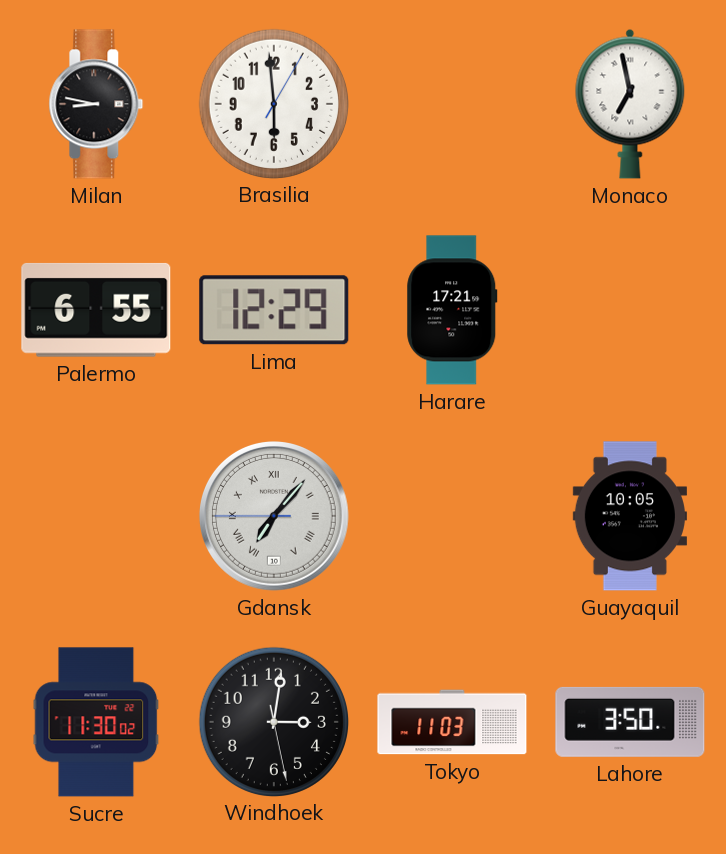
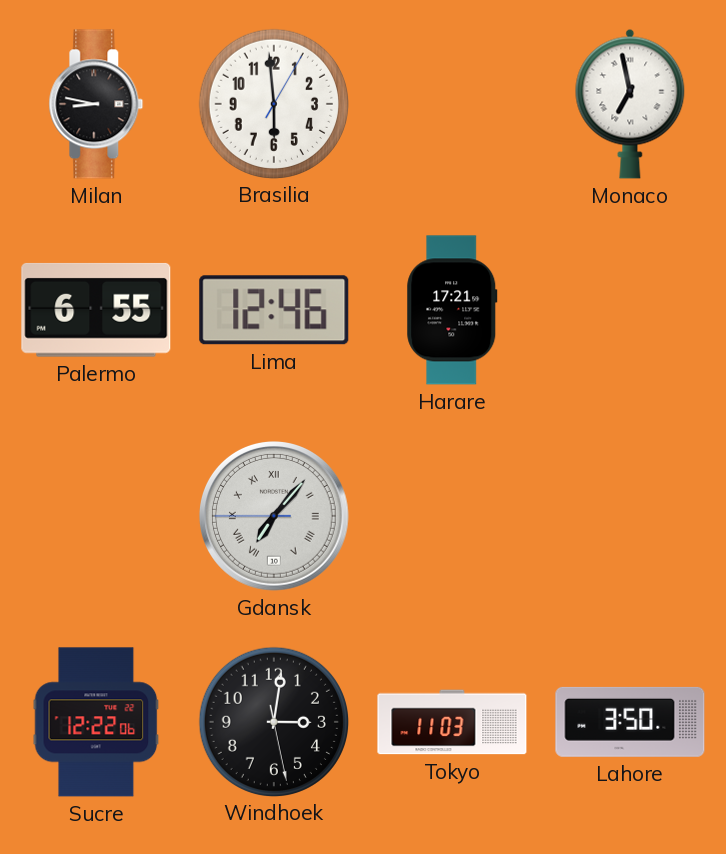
Lima: 12:29 -> 12:46 (274, 310)
Guayaquil: 10:05 -> none (630, 516)
Sucre: 11:30 -> 12:22 (96, 722)
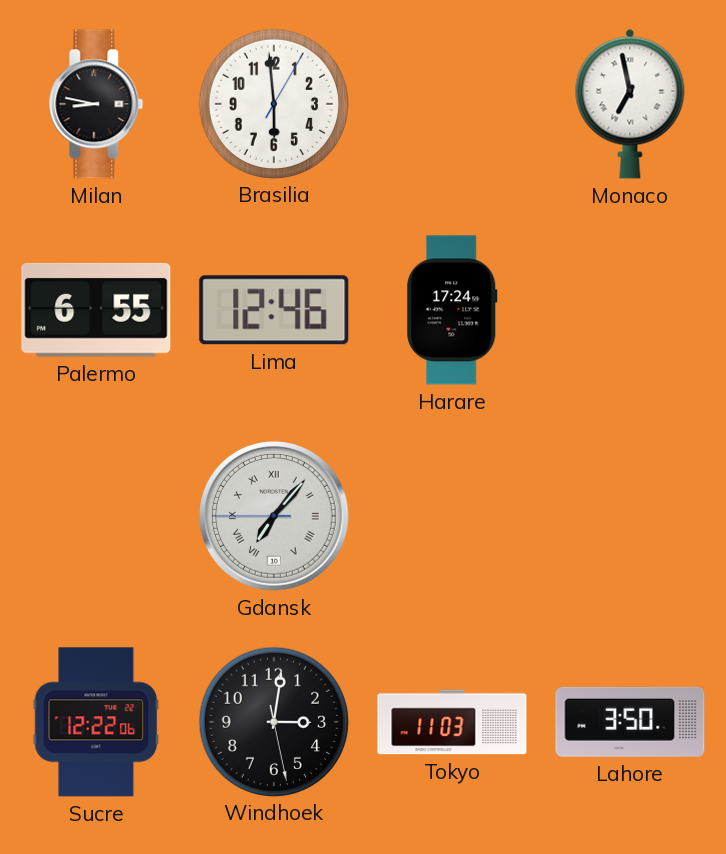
Harare: 17:21 -> 17:24 (452, 310)
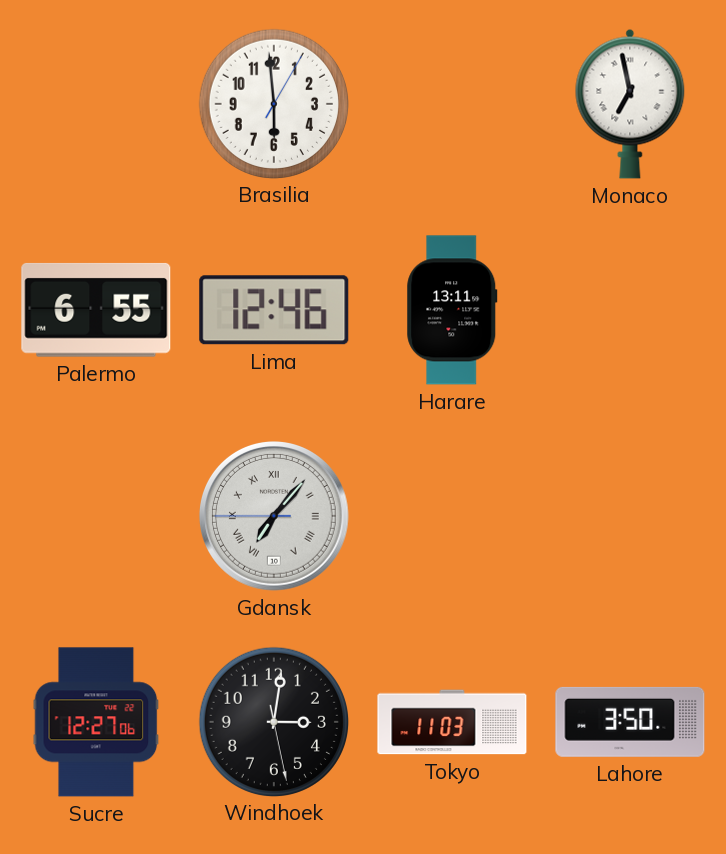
Milan: 8:47 -> none (96, 104)
Harare: 17:24 -> 13:11 (452, 310)
Sucre: 12:22 -> 12:27 (96, 722)
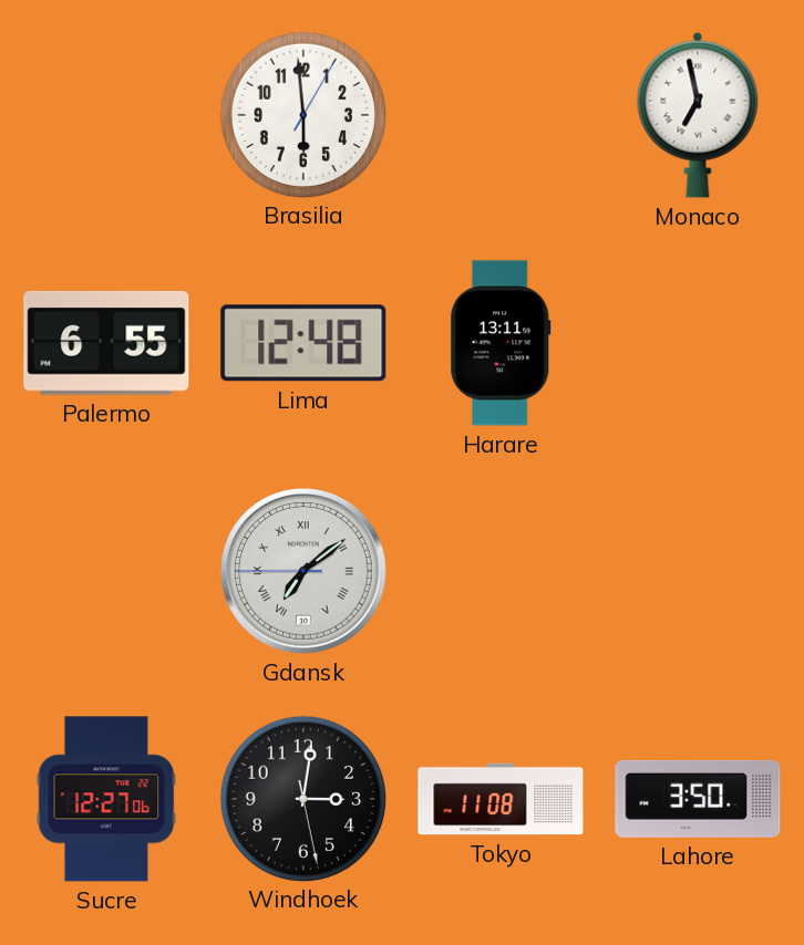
Lima: 12:46 -> 12:48 (303, 343)
Gdansk: 7:06 -> 7:08 (305, 572)
Tokyo: 11:03 -> 11:08 (501, 799)
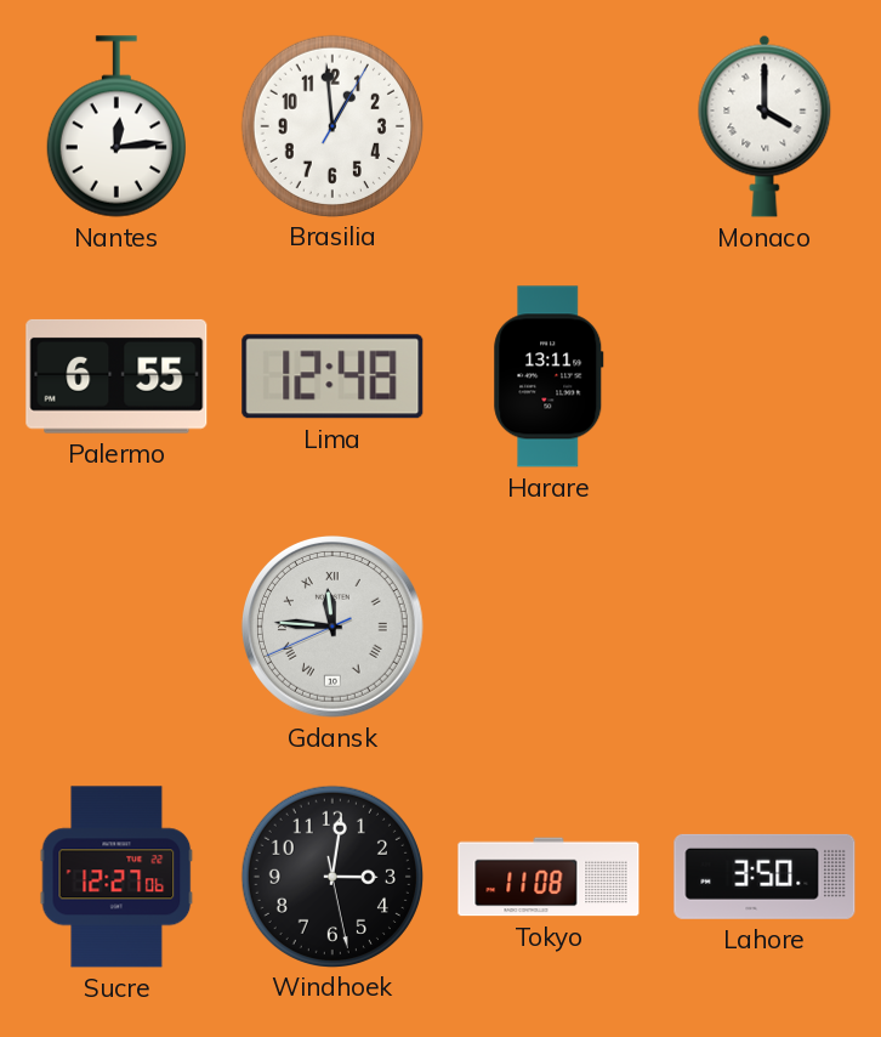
Nantes: none -> 12:14 (116, 126)
Brasilia: 5:59 -> 12:59 (331, 125)
Monaco: 6:58 -> 4:00 (765, 126)
Gdansk: 7:08 -> 11:45 (334, 628)
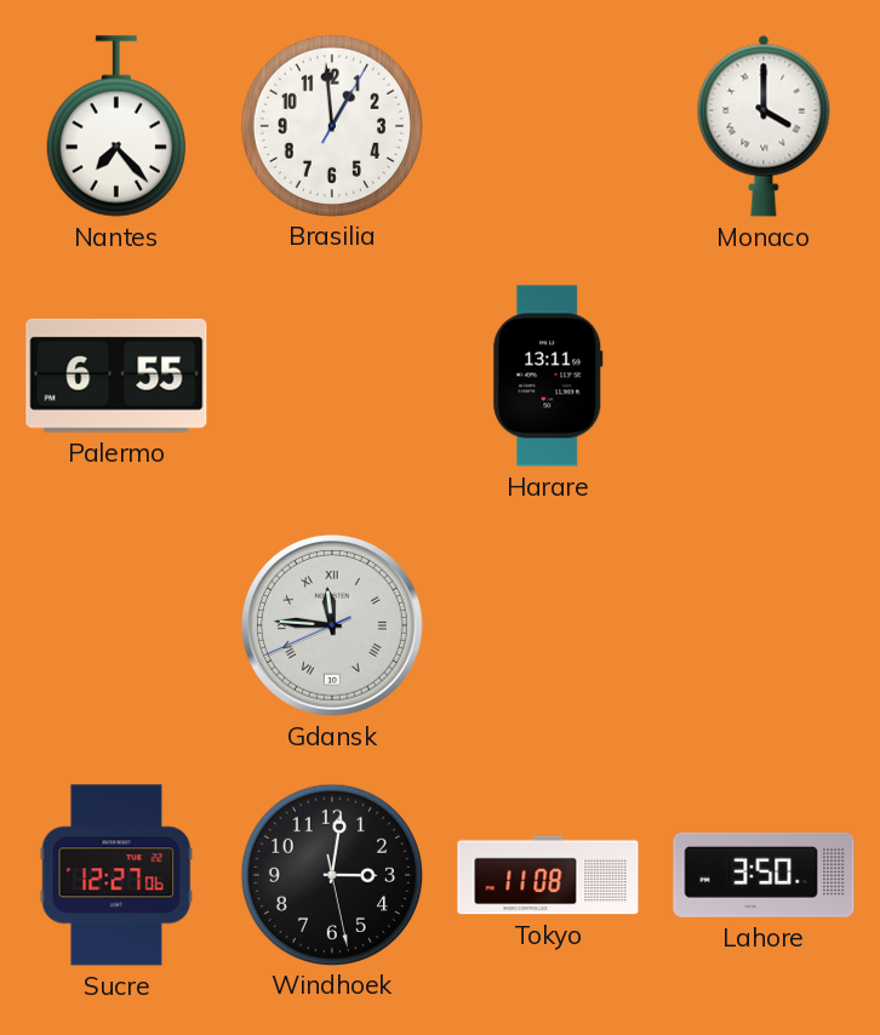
Nantes: 12:14 -> 7:23 (116, 126)
Lima: 12:48 -> none (332, 376)
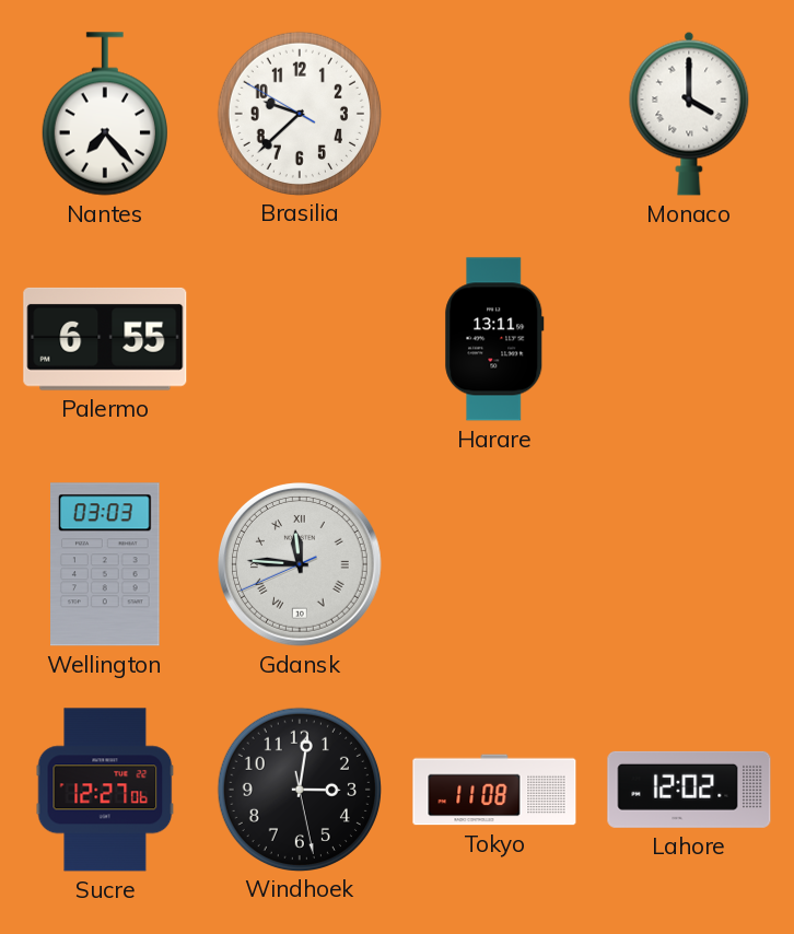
Brasilia: 12:59 -> 9:37 (299, 113)
Wellington: none -> 03:03 (106, 564)
Lahore: 3:50 -> 12:02 (689, 790)
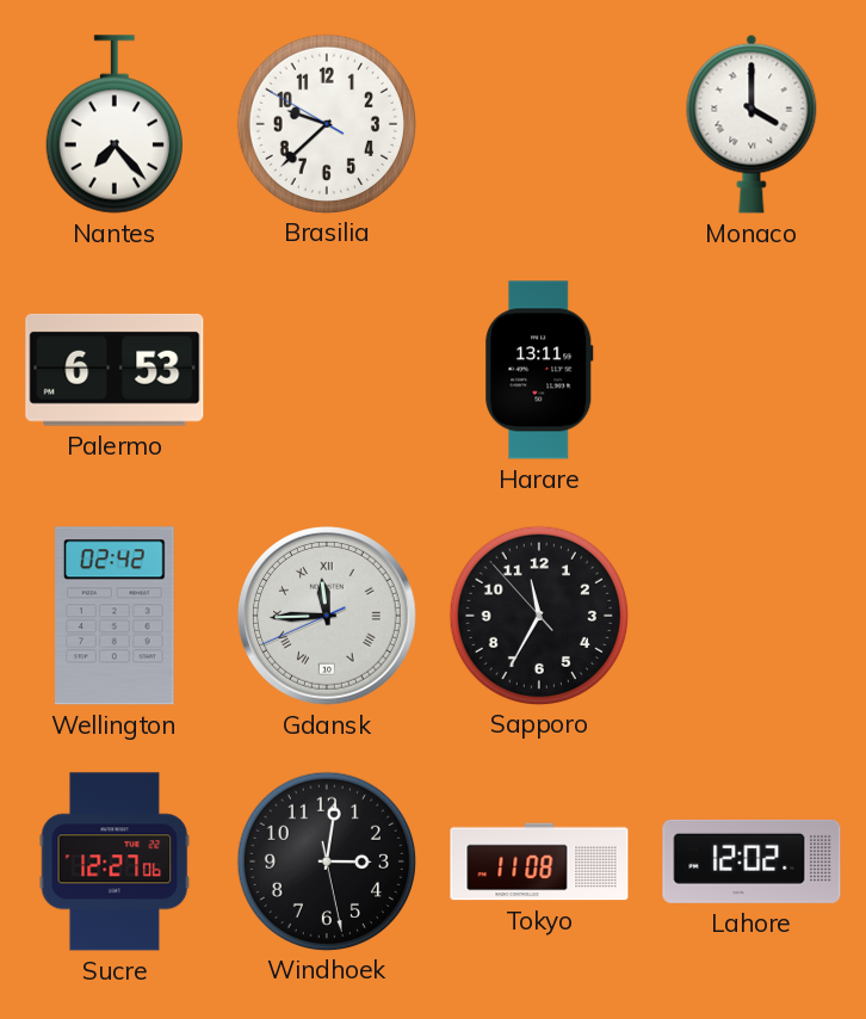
Palermo: 6:55 -> 6:53 (115, 370)
Wellington: 03:03 -> 02:42 (116, 616)
Gdansk: 11:45 -> 11:44 (328, 617)
Sapporo: none -> 11:34 (538, 615)
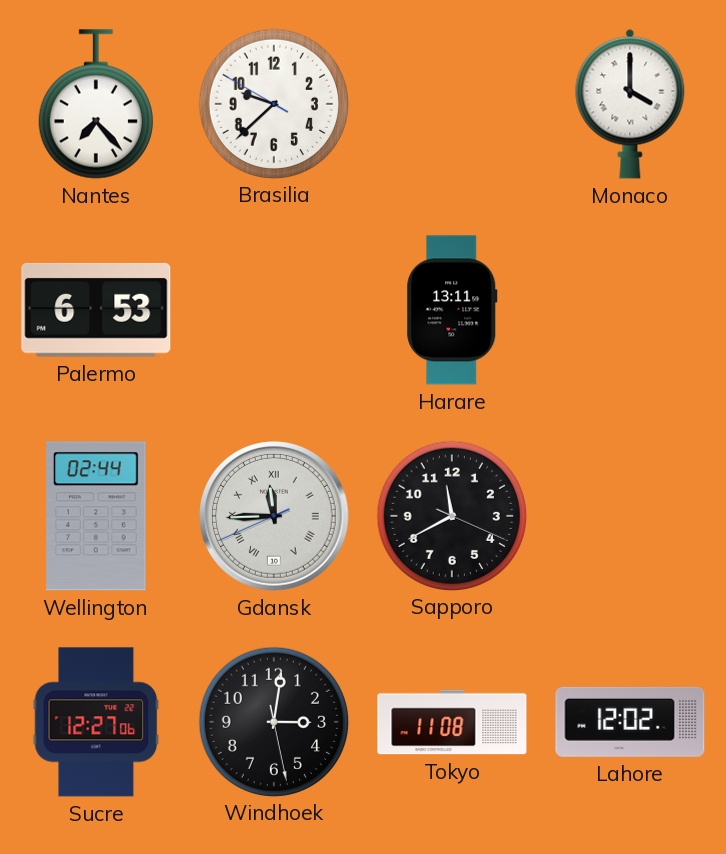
Wellington: 02:42 -> 02:44 (97, 516)
Sapporo: 11:34 -> 11:40 (451, 515)
